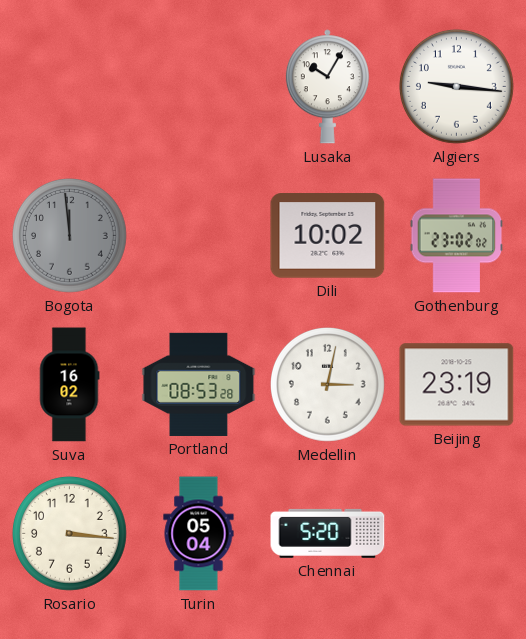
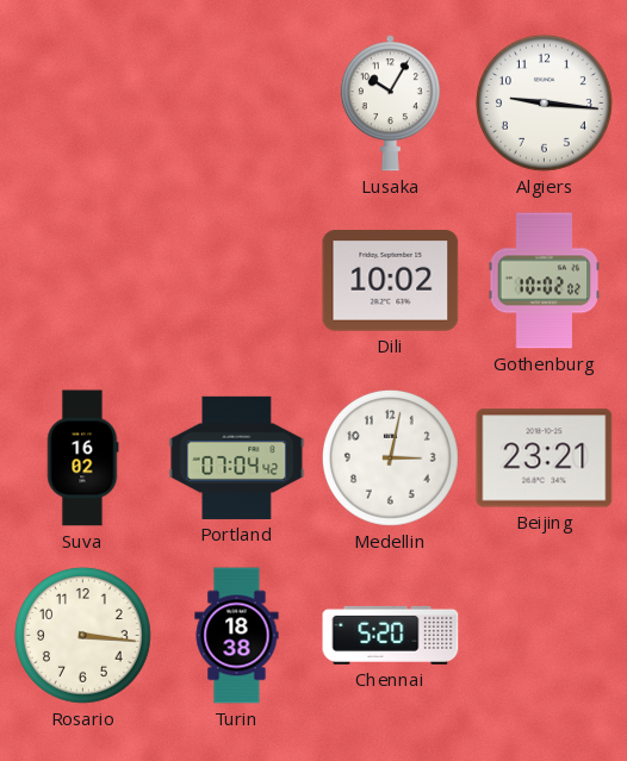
Bogota: 11:59 -> none (69, 235)
Gothenburg: 23:02 -> 10:02 (545, 281)
Portland: 08:53 -> 07:04 (237, 457)
Beijing: 23:19 -> 23:21 (545, 459)
Turin: 05:04 -> 18:38 (237, 636)
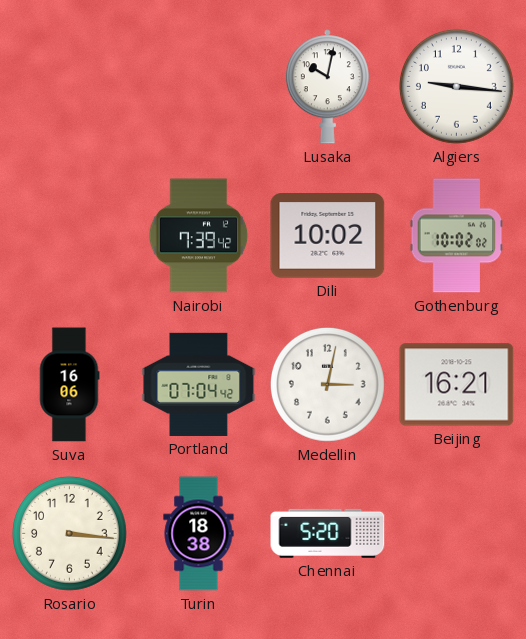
Lusaka: 10:05 -> 10:02 (327, 87)
Nairobi: none -> 7:39 (199, 236)
Suva: 16:02 -> 16:06 (69, 385)
Beijing: 23:21 -> 16:21 (457, 385)
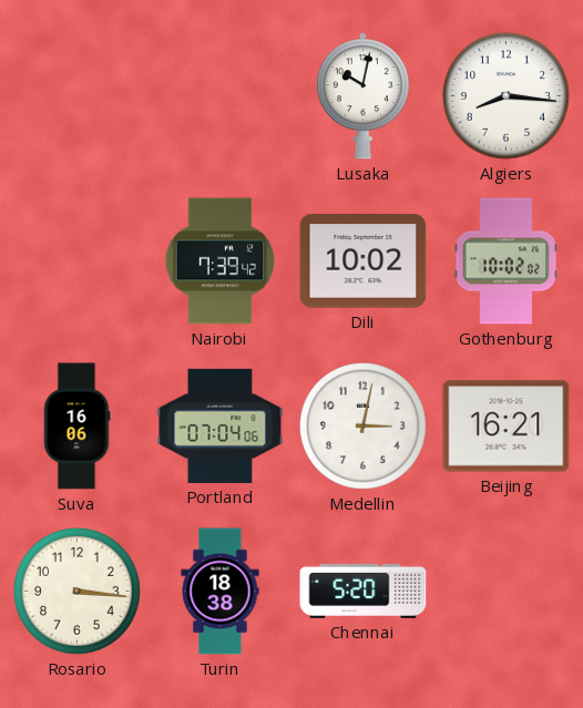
Algiers: 9:16 -> 8:16 (505, 95)
Portland: 07:04:42 -> 07:04:06 (221, 425)
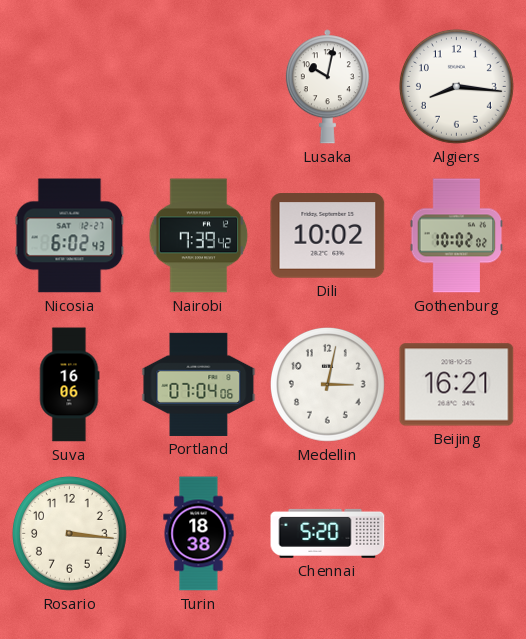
Nicosia: none -> 6:02 (70, 236)
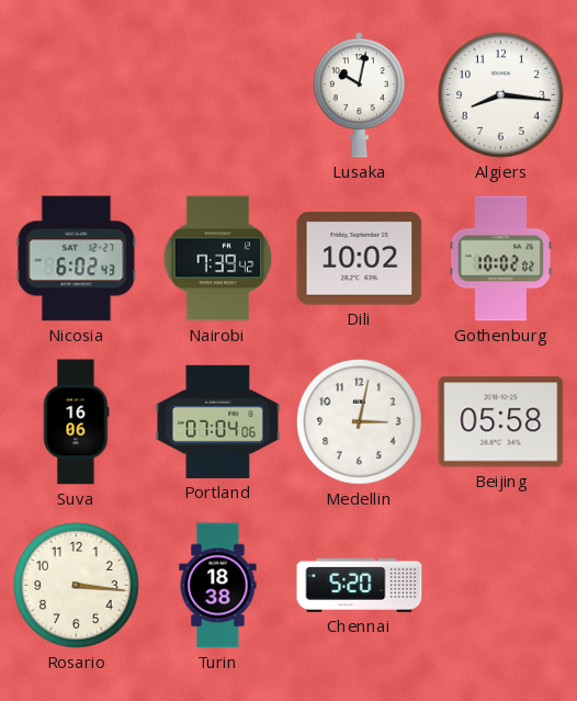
Beijing: 16:21 -> 05:58 (501, 422)
